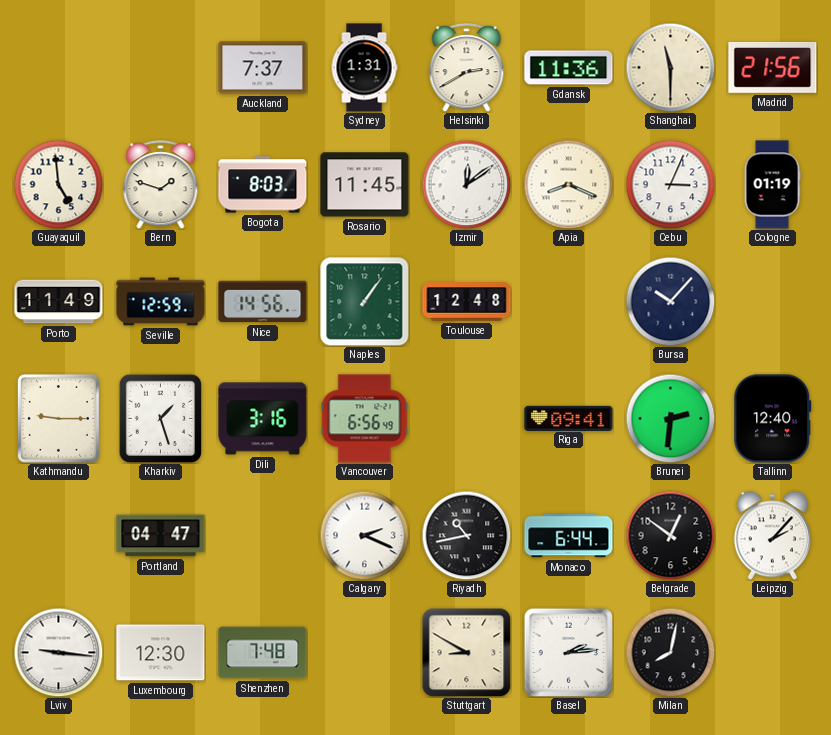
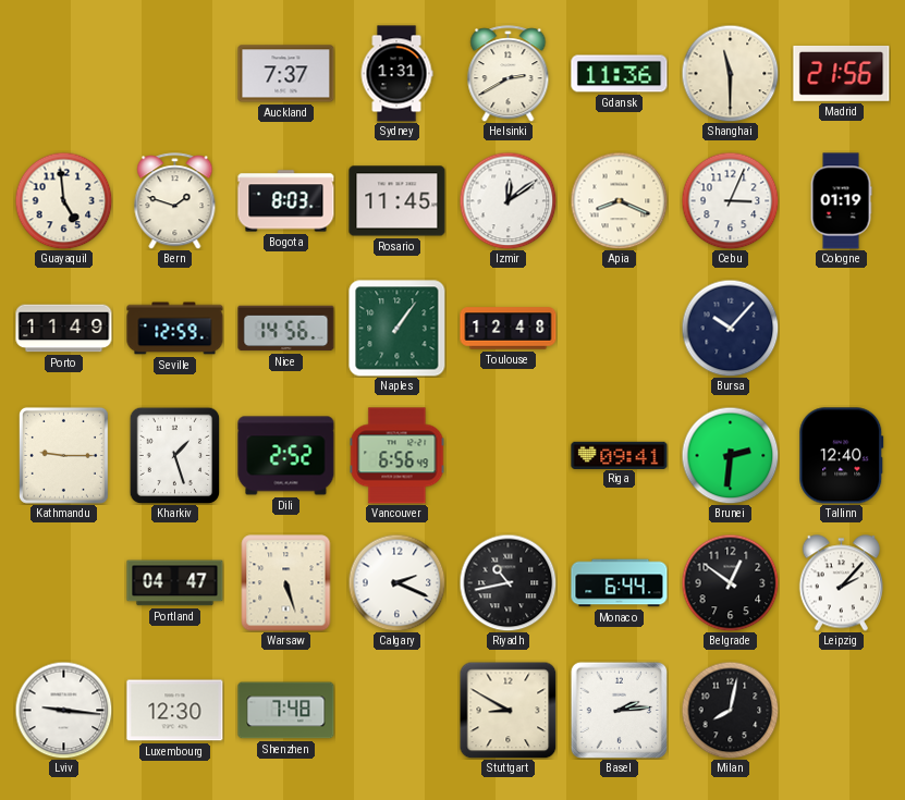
Dili: 3:16 -> 2:52 (286, 456)
Warsaw: none -> 5:27 (286, 583)
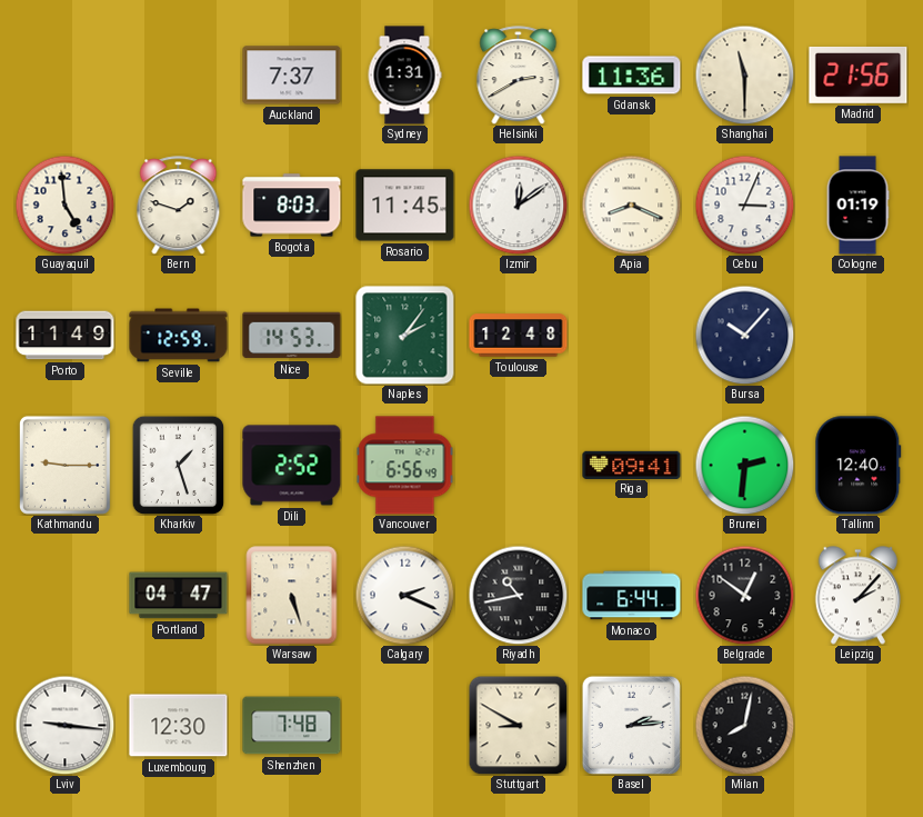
Nice: 14:56 -> 14:53 (292, 336)
Naples: 1:06 -> 2:06 (405, 336)
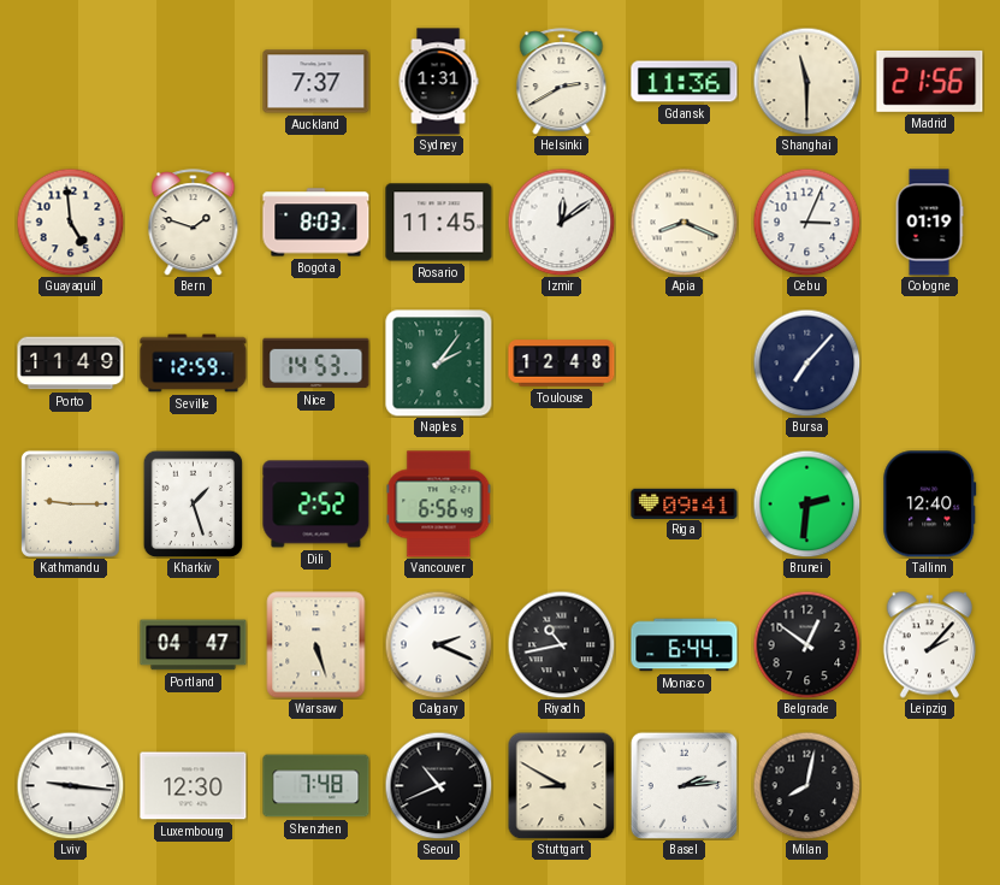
Bursa: 10:07 -> 7:07 (806, 362)
Seoul: none -> 10:41 (438, 785)
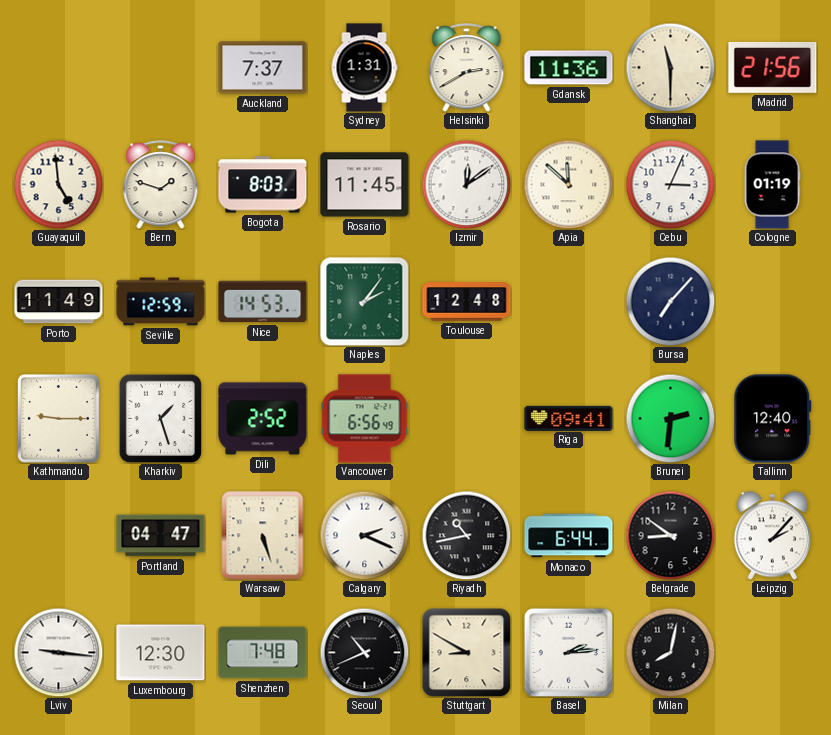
Apia: 8:19 -> 11:52 (568, 184)
Belgrade: 12:51 -> 8:51 (670, 535)
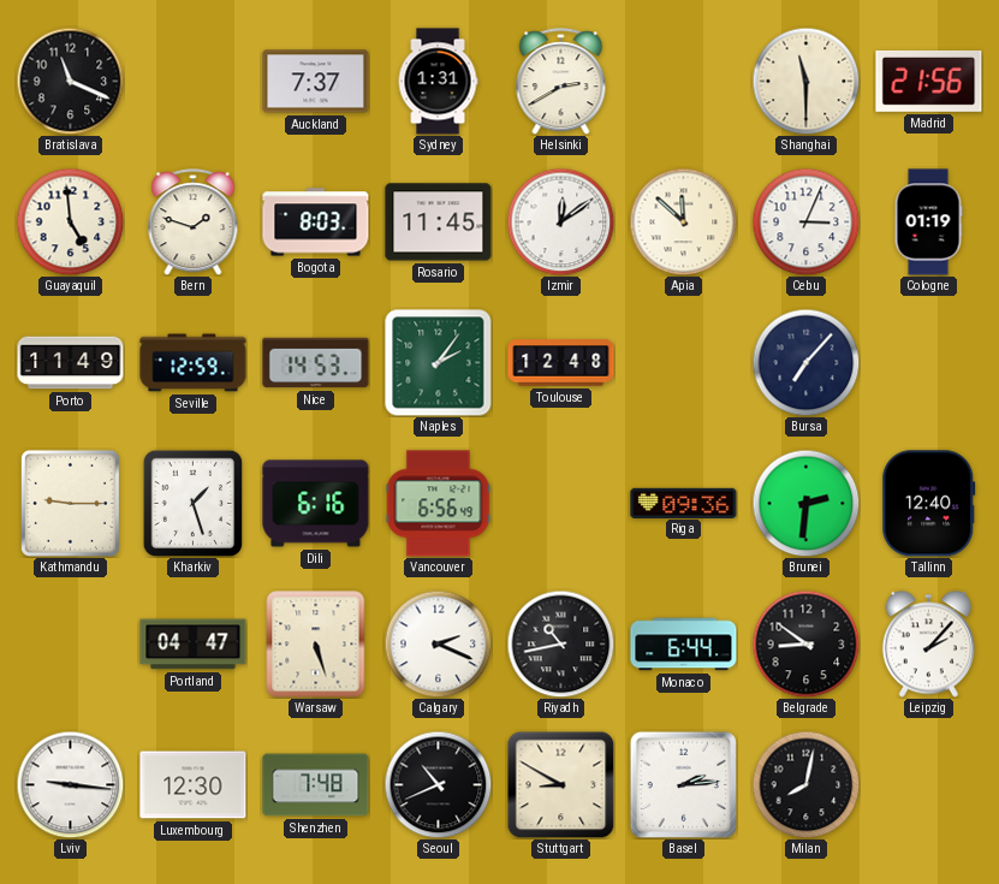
Bratislava: none -> 11:19 (70, 81)
Gdansk: 11:36 -> none (569, 68)
Dili: 2:52 -> 6:16 (316, 504)
Riga: 09:41 -> 09:36 (684, 503)
